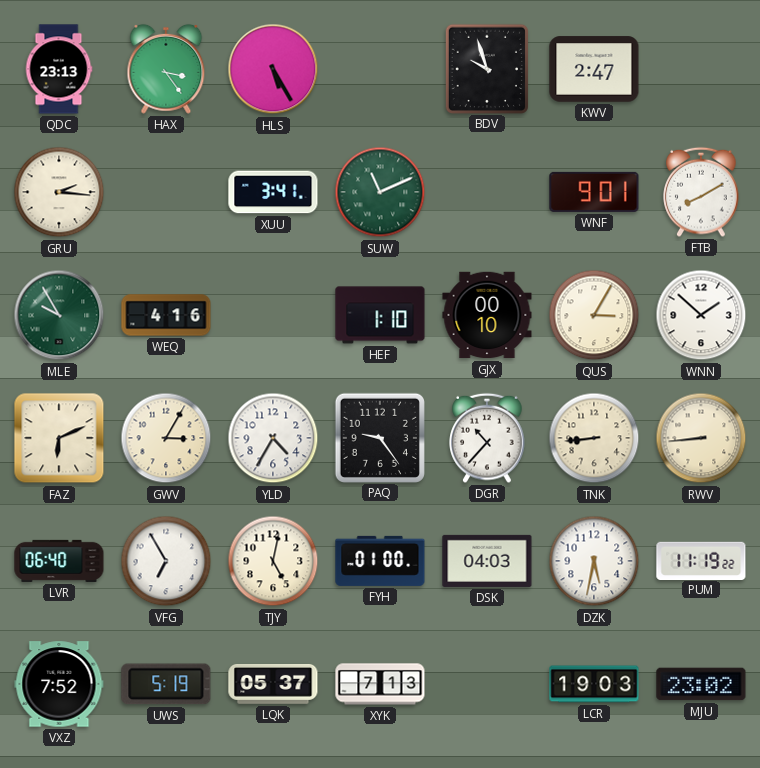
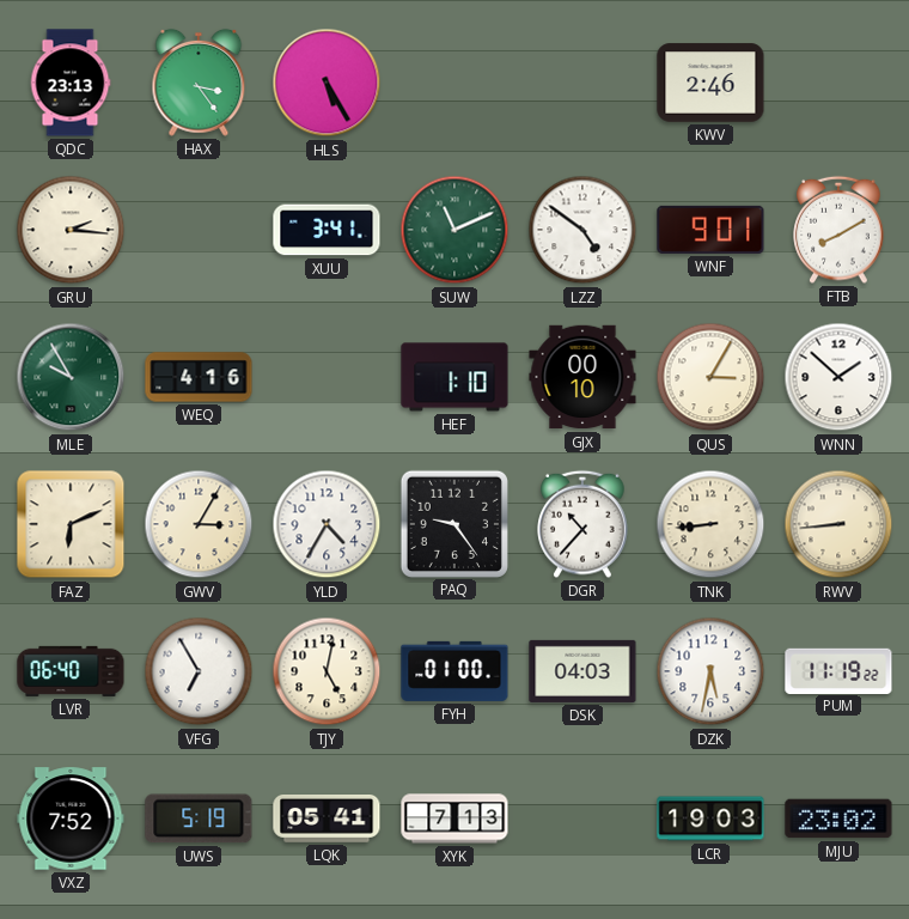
BDV: 9:57 -> none (486, 68)
KWV: 2:47 -> 2:46 (710, 83)
LZZ: none -> 4:51 (582, 230)
LQK: 05:37 -> 05:41 (327, 820)
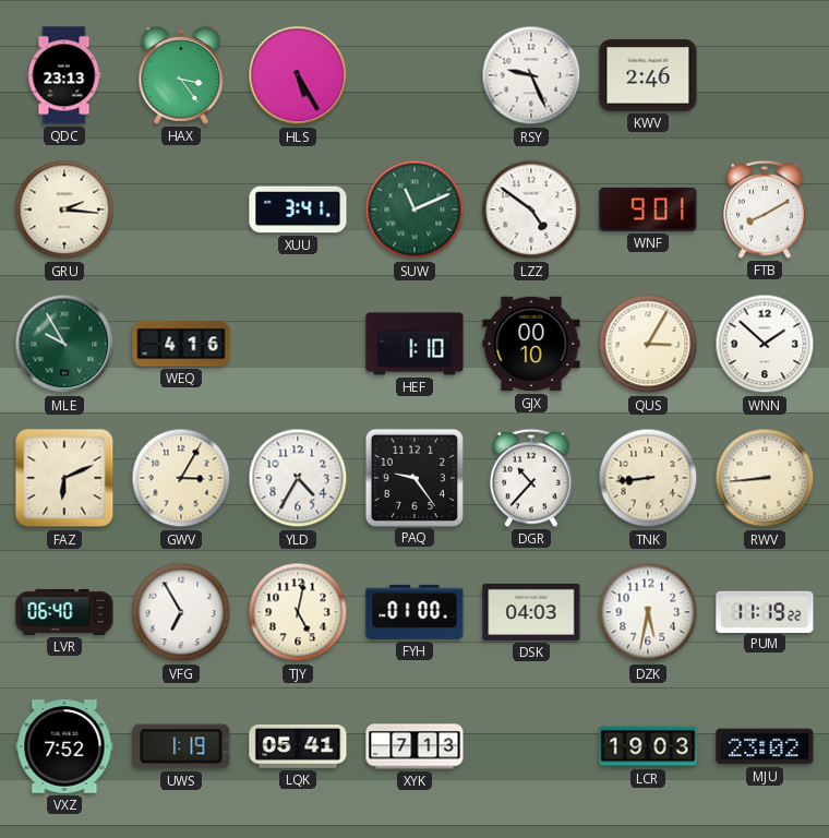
RSY: none -> 9:26 (531, 75)
UWS: 5:19 -> 1:19 (181, 746)
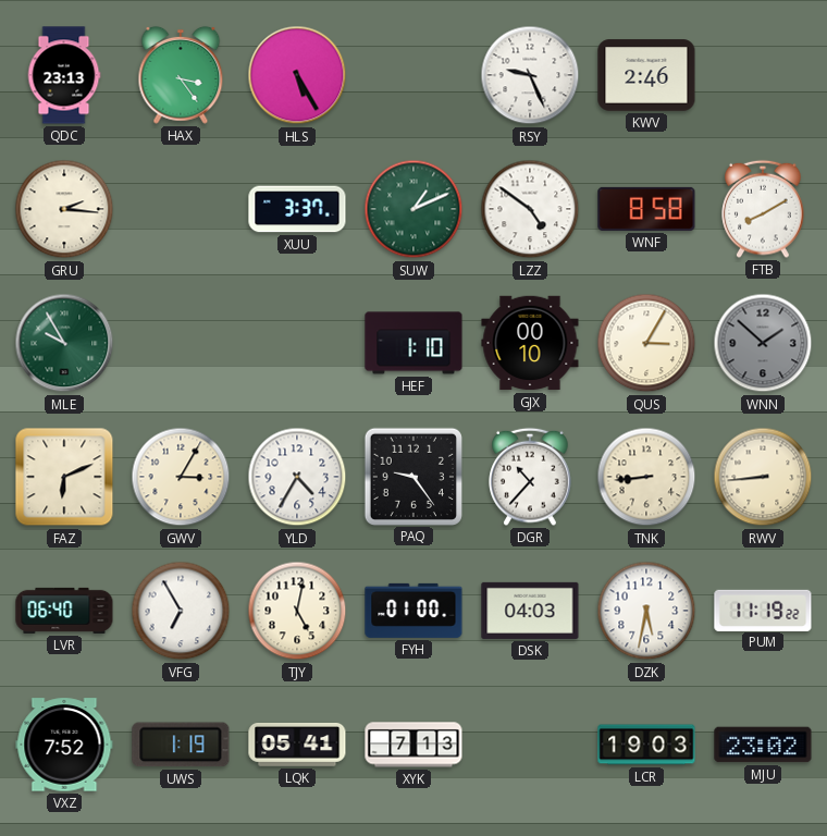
XUU: 3:41 -> 3:37 (297, 209)
SUW: 11:11 -> 1:11 (414, 209)
WNF: 9:01 -> 8:58 (646, 209)
WEQ: 4:16 -> none (181, 344)
WNN dial: white -> grey (763, 343)
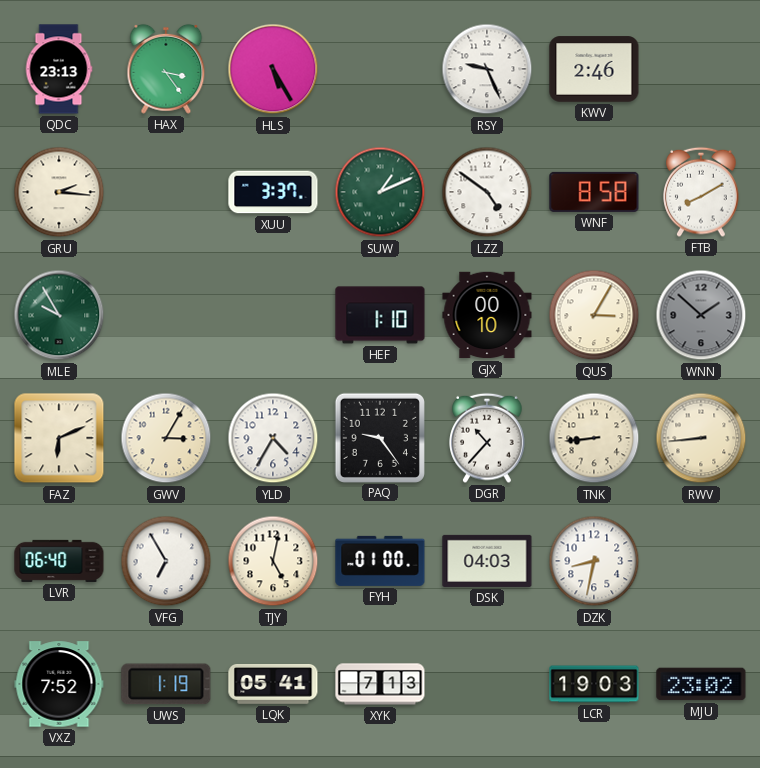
DZK: 5:32 -> 8:32 (594, 561)
PUM: 11:19 -> none (763, 610)
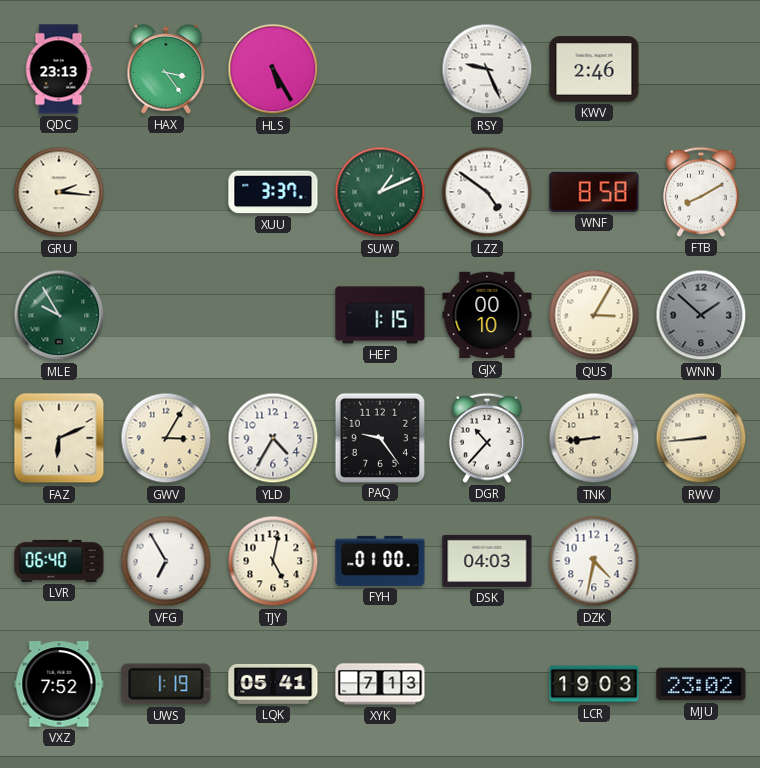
HEF: 1:10 -> 1:15 (380, 315)
DZK: 8:32 -> 4:32 (594, 561)
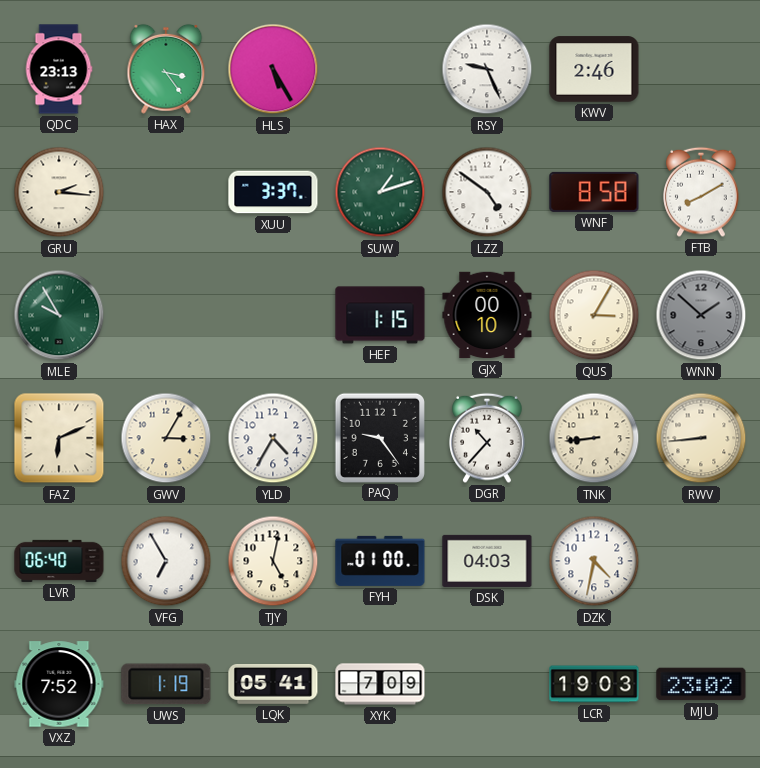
SUW: 1:11 -> 1:12 (380, 192)
XYK: 7:13 -> 7:09 (380, 684)
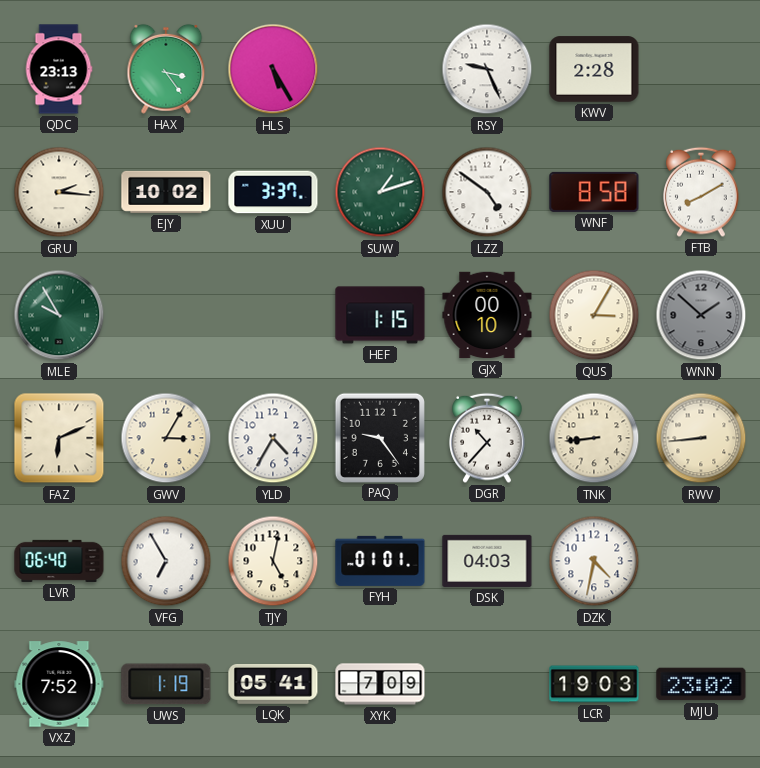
KWV: 2:46 -> 2:28 (594, 69)
EJY: none -> 10:02 (166, 192)
FYH: 01:00 -> 01:01 (380, 561)
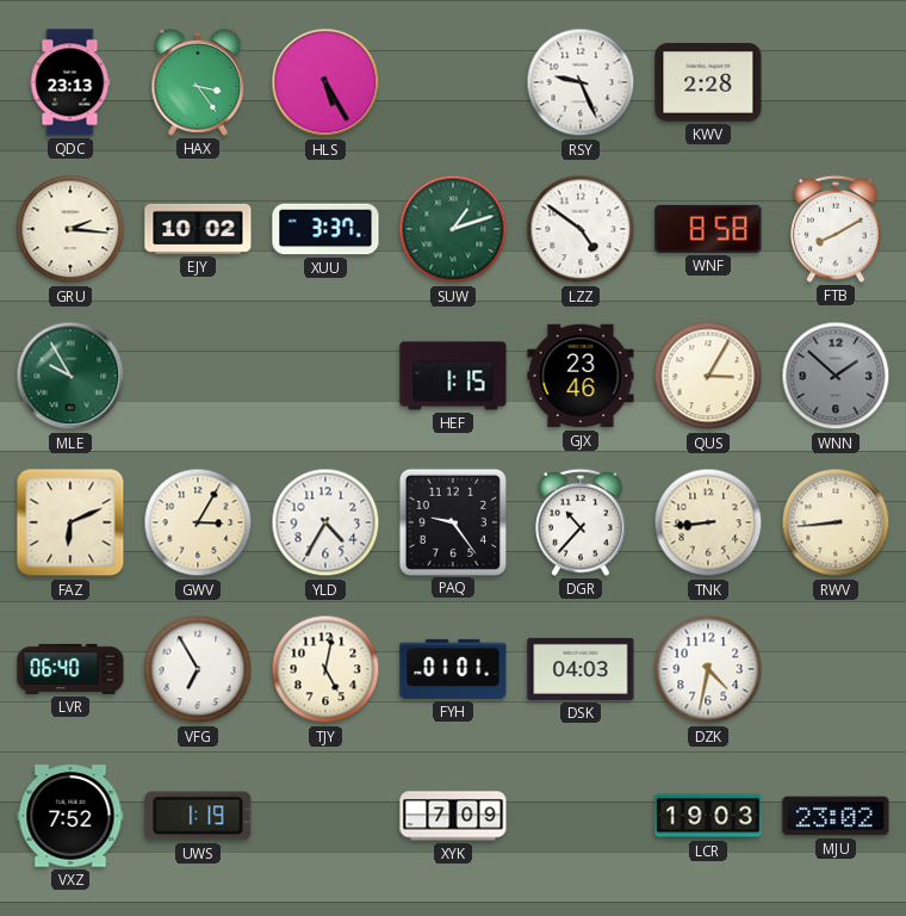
GJX: 00:10 -> 23:46 (581, 376)
LQK: 05:41 -> none (273, 685)
